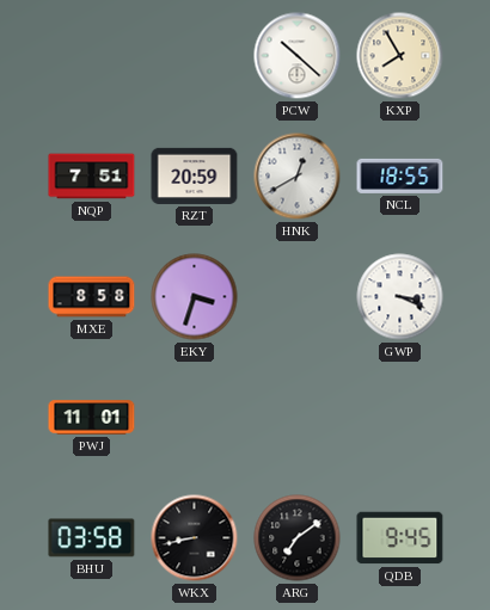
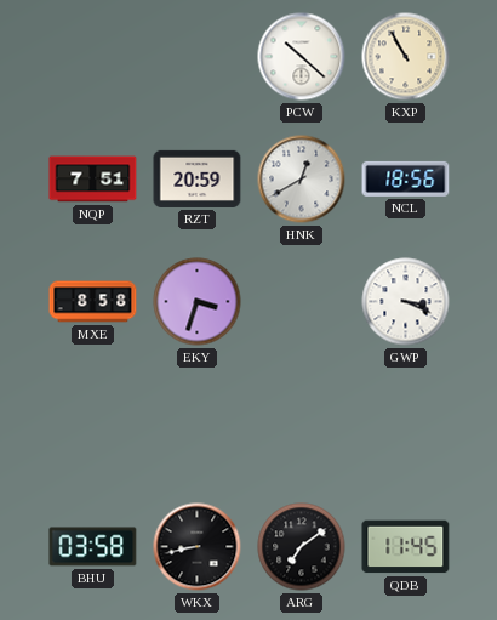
KXP: 7:55 -> 10:55 (406, 57)
NCL: 18:55 -> 18:56 (406, 178)
PWJ: 11:01 -> none (92, 418)
QDB: 9:45 -> 11:45 (406, 547)
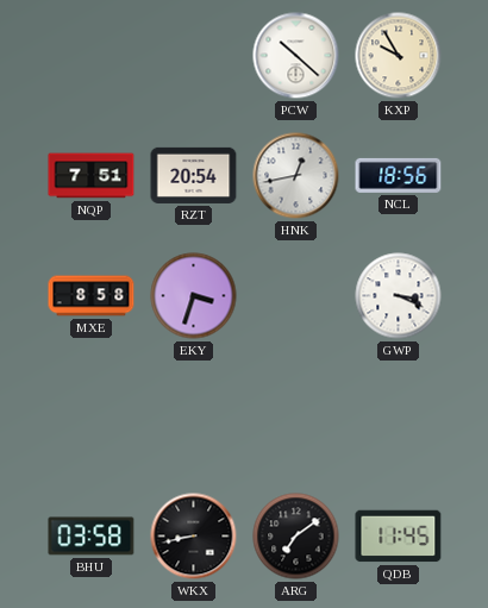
KXP: 10:55 -> 9:55 (399, 56)
RZT: 20:59 -> 20:54 (194, 175)
HNK: 12:40 -> 12:43 (296, 176)
